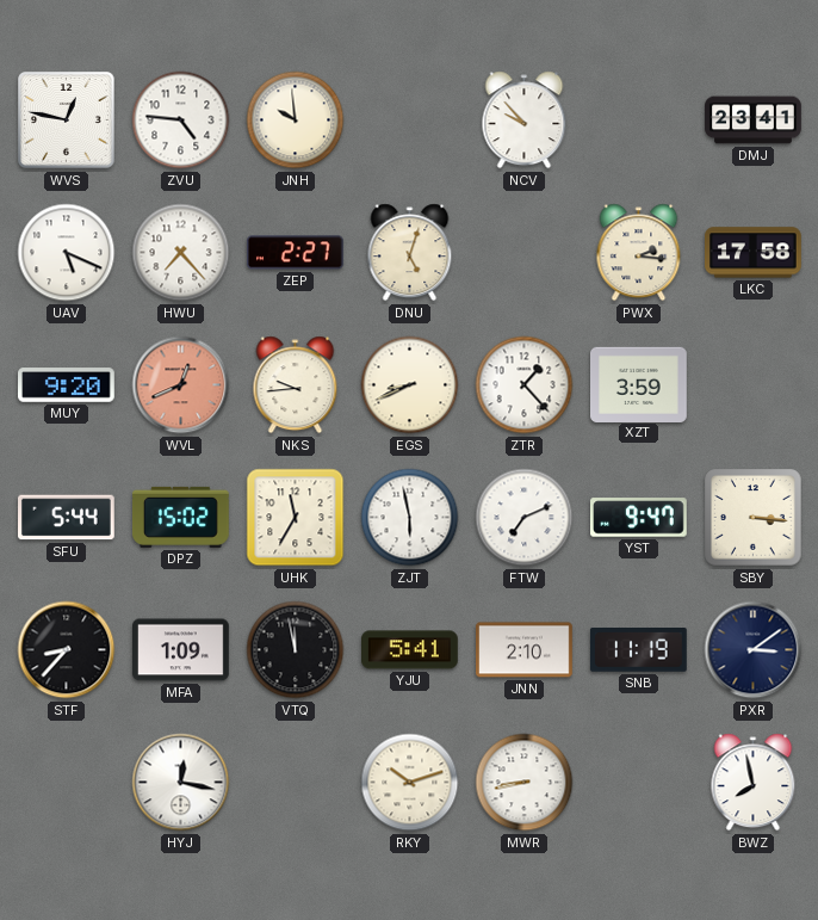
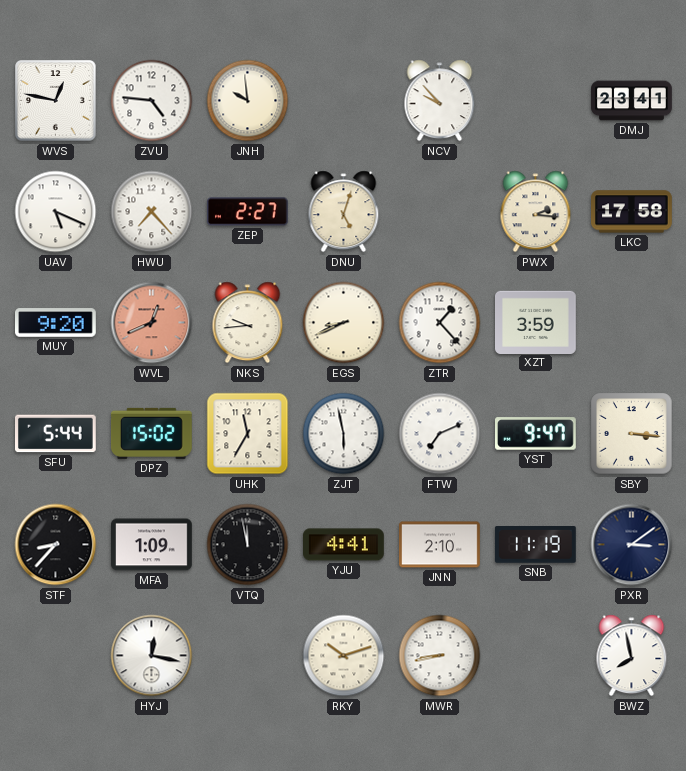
YJU: 5:41 -> 4:41 (344, 545)
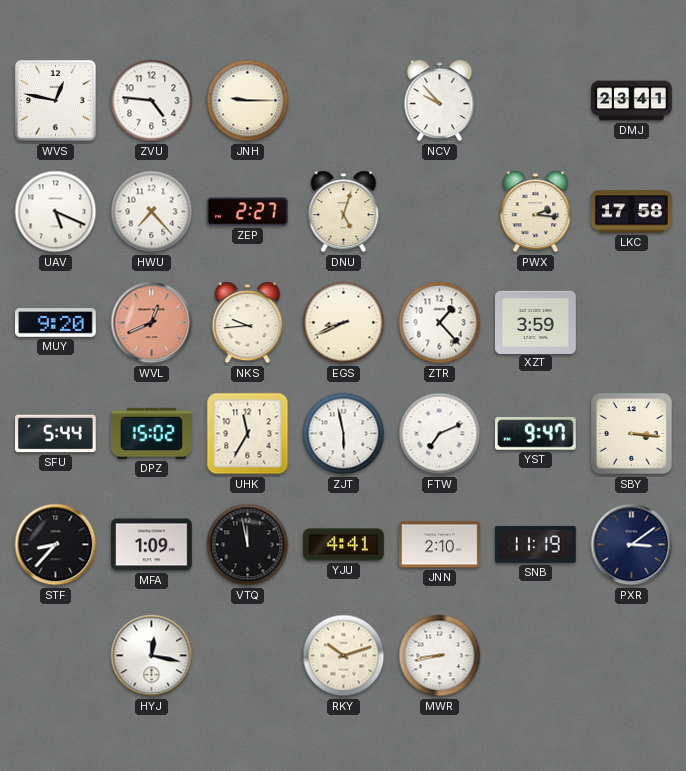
JNH: 9:59 -> 9:15 (248, 101)
BWZ: 7:58 -> none (632, 656)
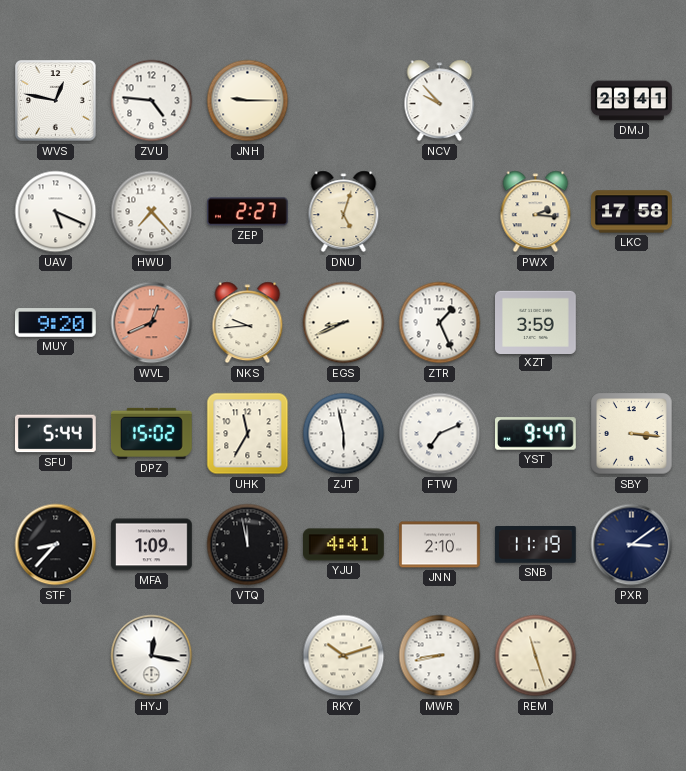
ZTR: 1:23 -> 1:26 (440, 323)
REM: none -> 11:27 (536, 656)
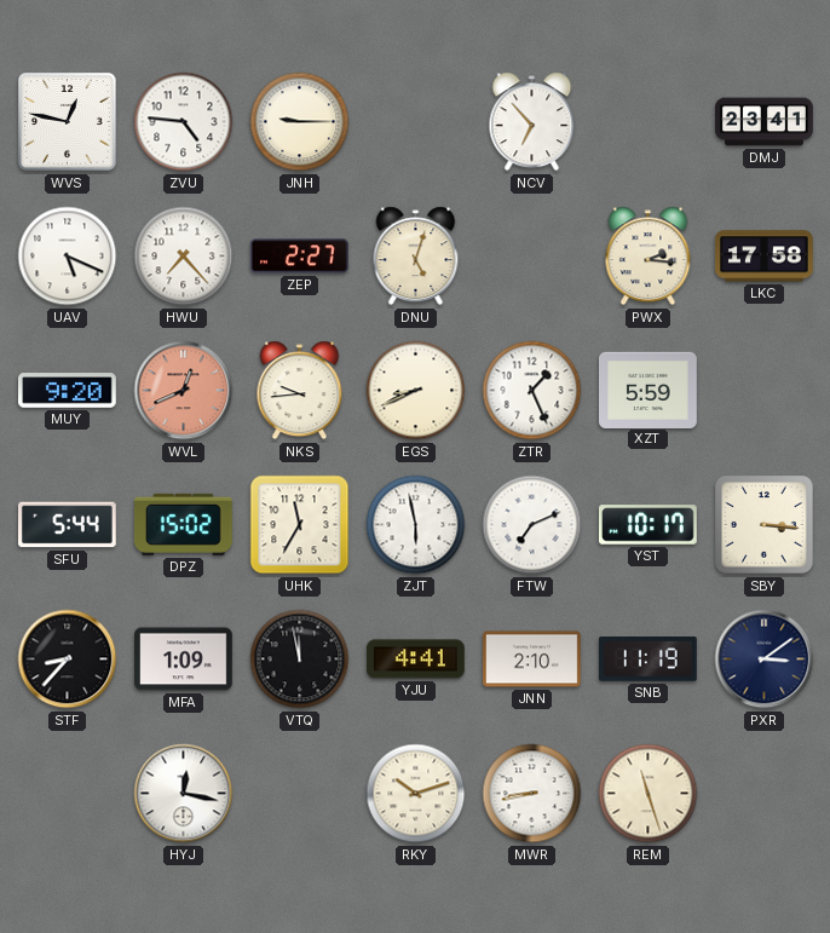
NCV: 9:53 -> 6:53 (532, 122)
XZT: 3:59 -> 5:59 (649, 390)
YST: 9:47 -> 10:17 (649, 525)
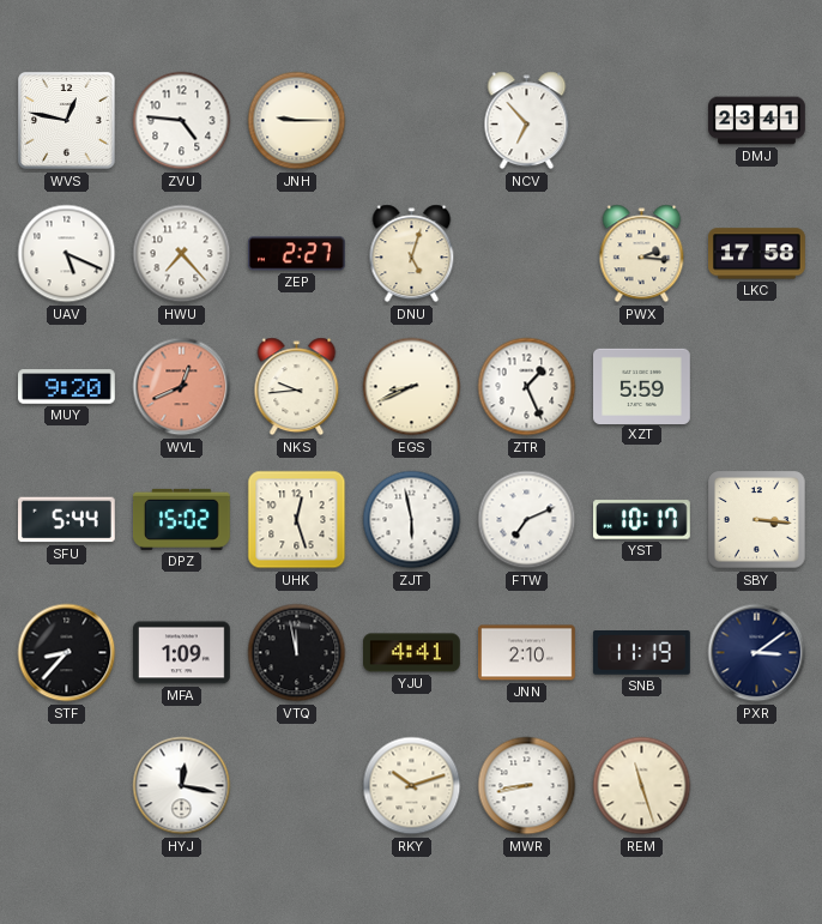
UHK: 11:35 -> 12:27 (297, 520)
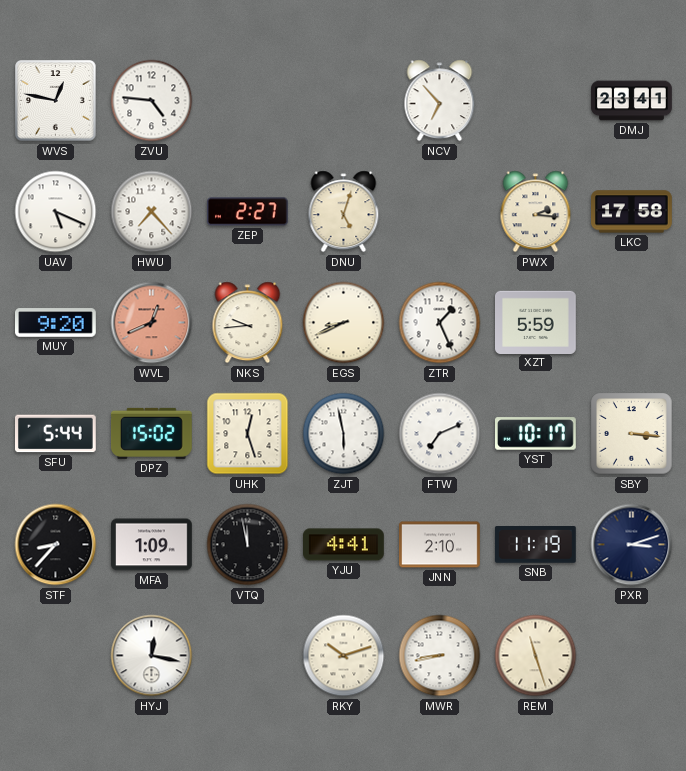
JNH: 9:15 -> none (297, 121)
PXR: 3:09 -> 3:12 (632, 545)
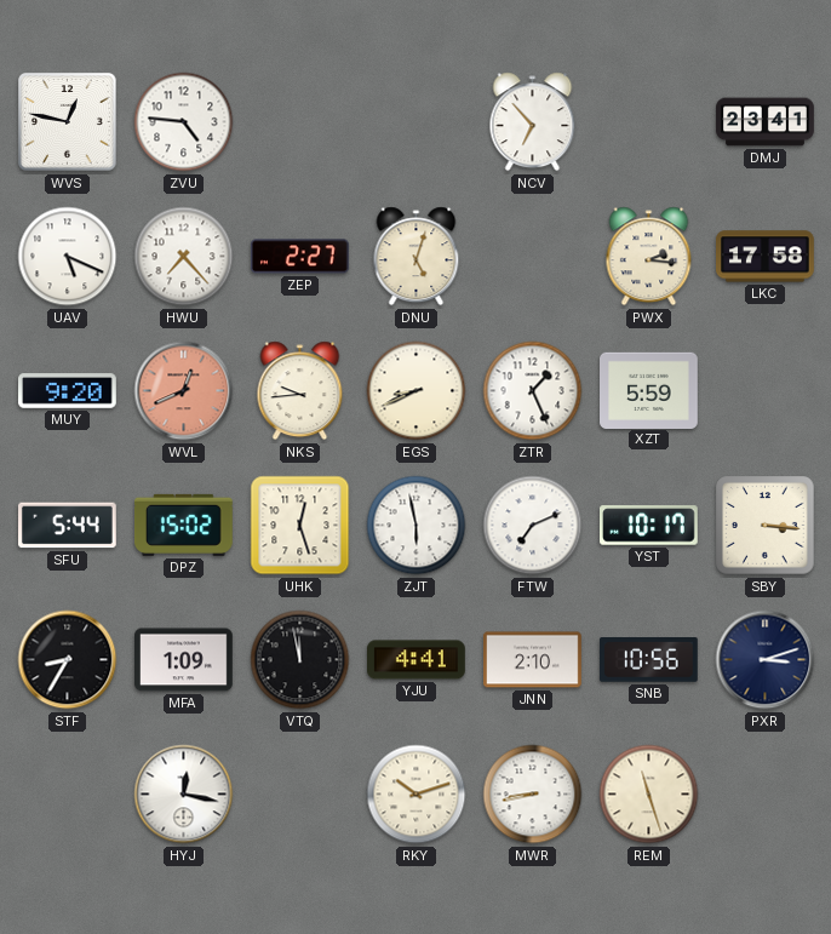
STF: 8:37 -> 8:35 (68, 660)
SNB: 11:19 -> 10:56 (648, 660)
